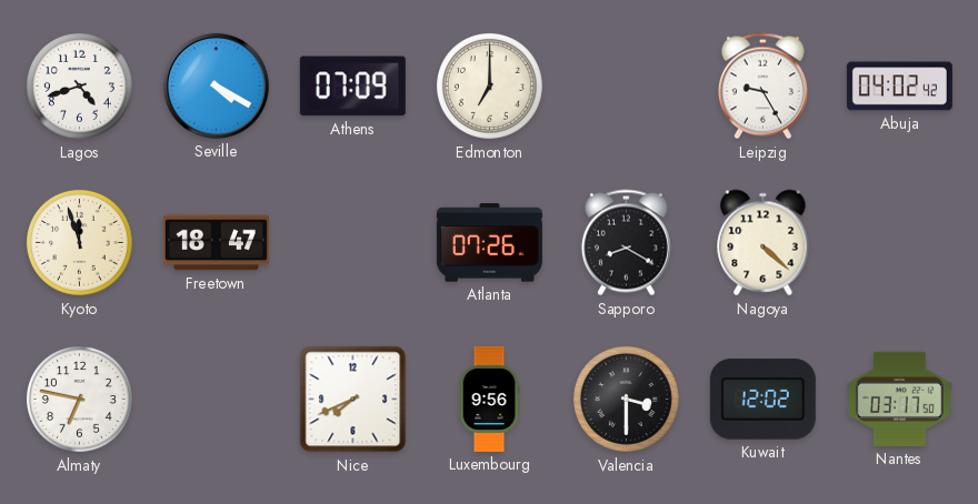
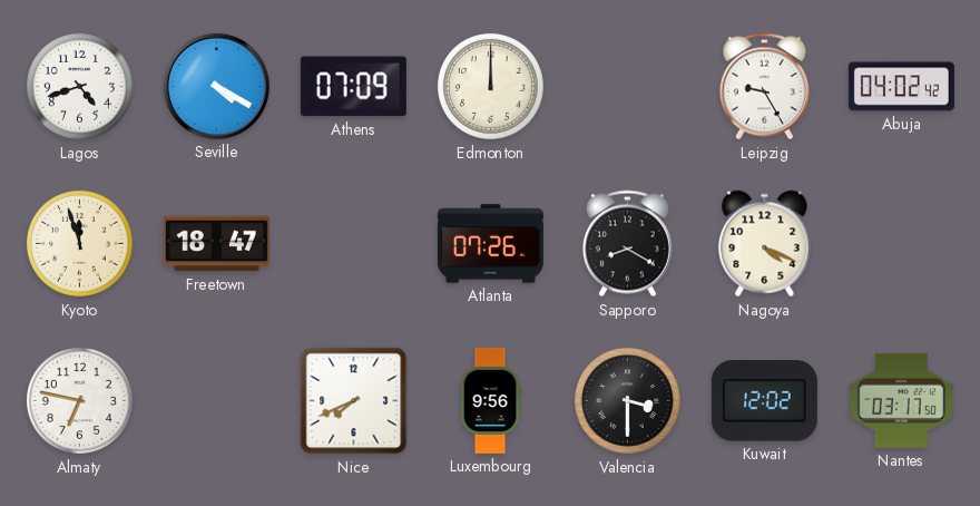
Edmonton: 7:00 -> 12:00 (490, 86)
Nagoya: 4:22 -> 4:19 (765, 244)
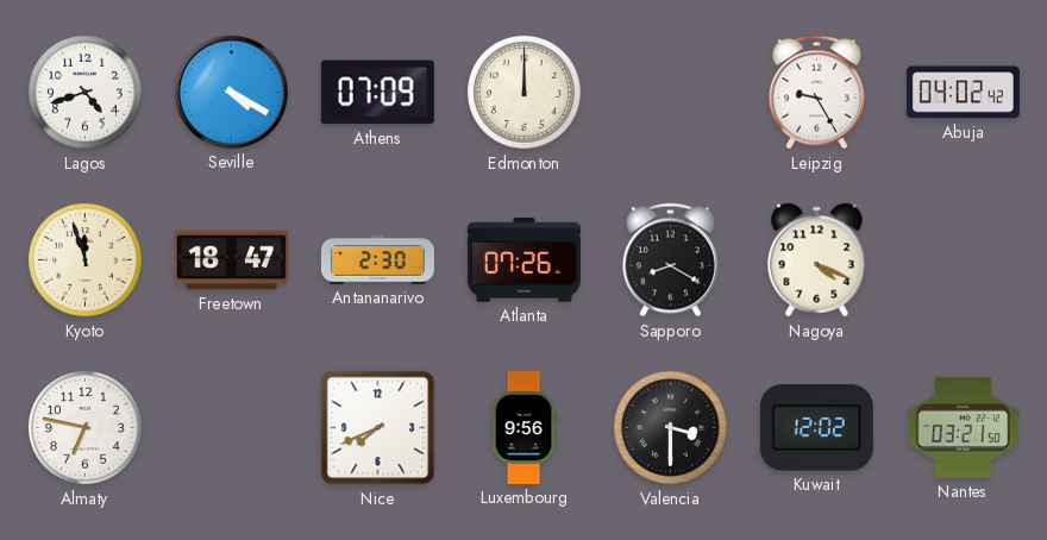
Antananarivo: none -> 2:30 (377, 260)
Nantes: 03:17 -> 03:21 (963, 427)
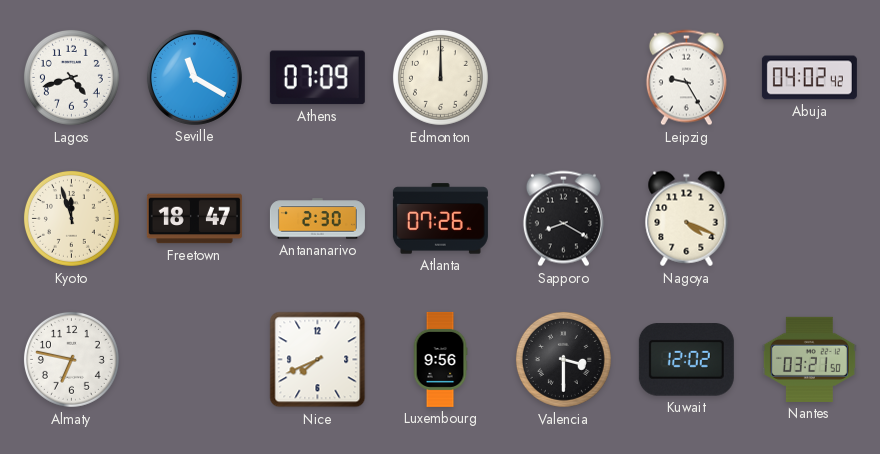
Seville: 4:20 -> 11:20 (194, 77)
